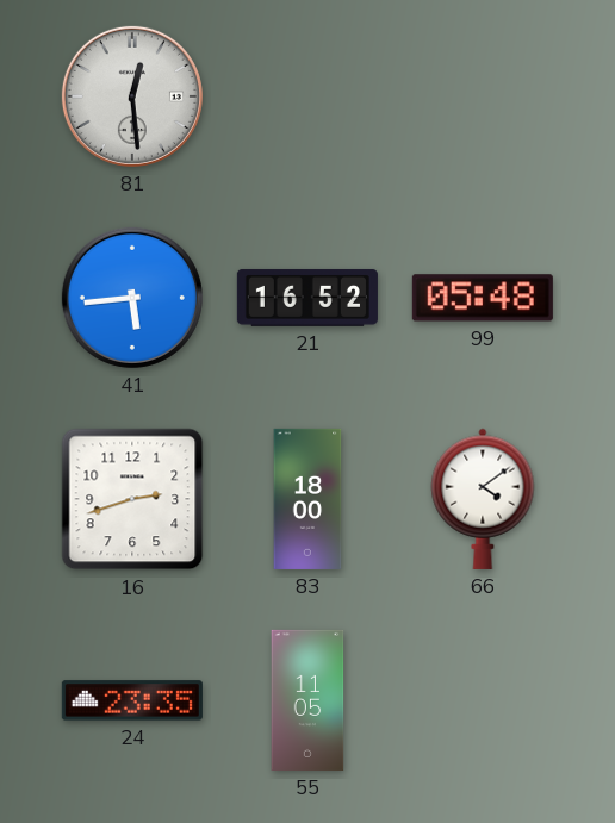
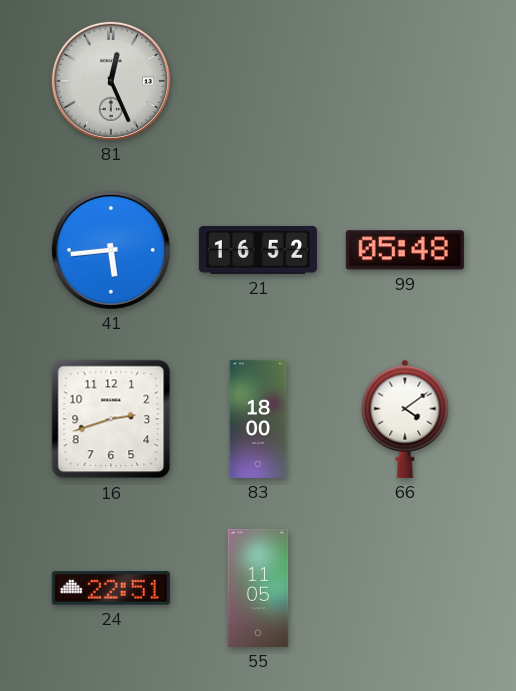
81: 12:29 -> 12:26 (111, 81)
24: 23:35 -> 22:51 (111, 588)
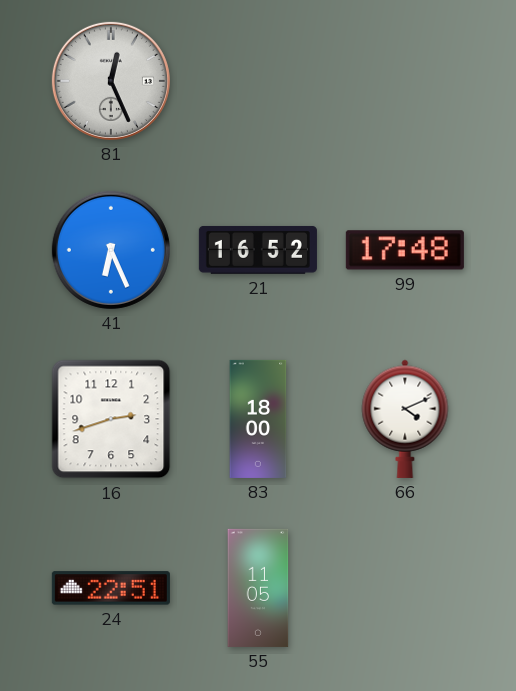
41: 5:44 -> 6:26 (111, 250)
99: 05:48 -> 17:48 (405, 250)
66: 4:09 -> 4:11 (405, 419)
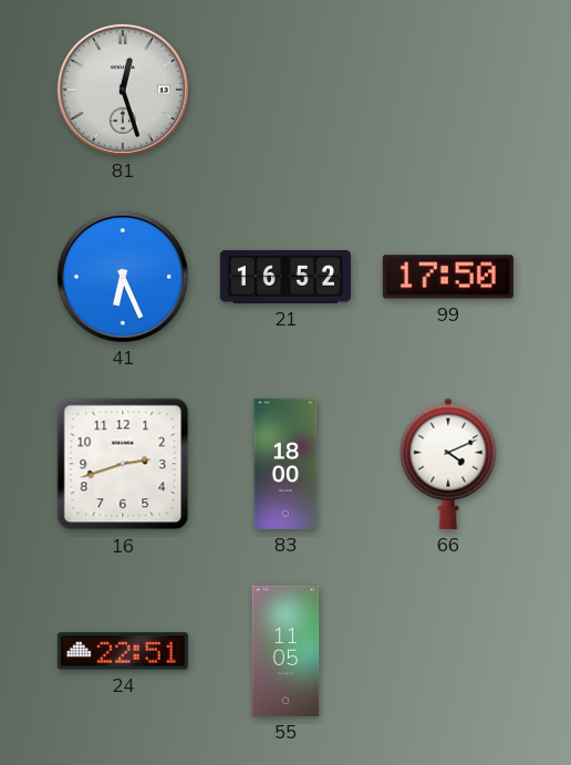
81: 12:26 -> 12:27 (123, 90)
99: 17:48 -> 17:50 (448, 277)
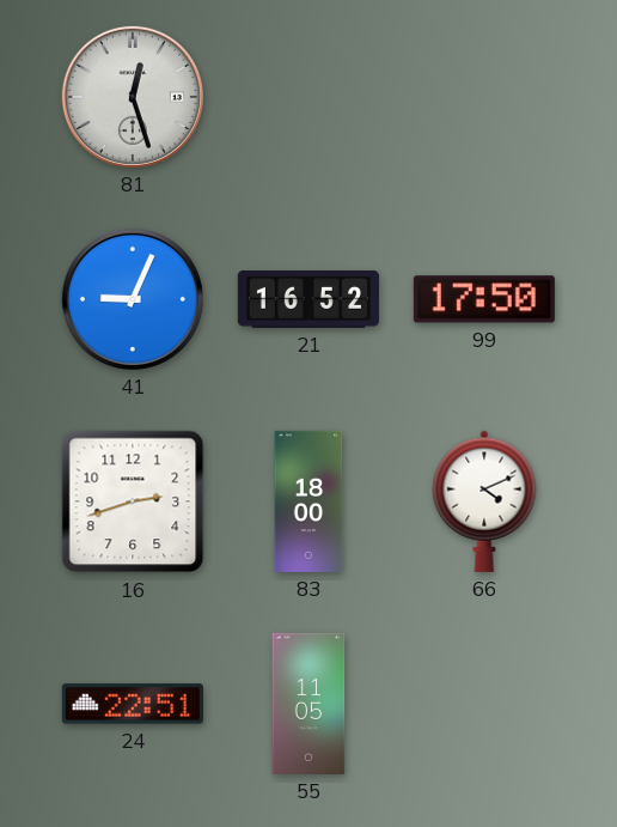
41: 6:26 -> 9:04 (133, 299)
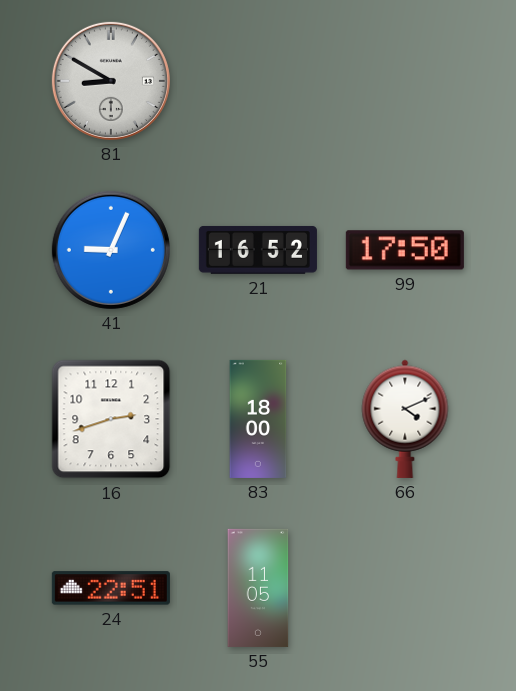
81: 12:27 -> 8:50 (111, 81)
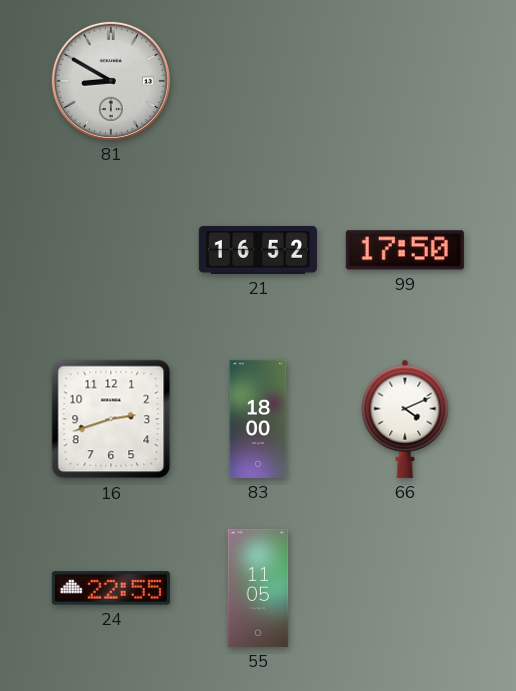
41: 9:04 -> none (111, 250)
24: 22:51 -> 22:55 (111, 588)
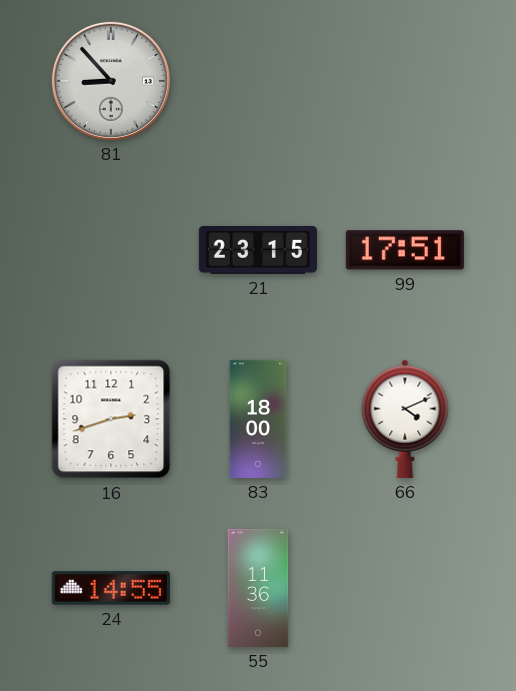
81: 8:50 -> 8:53 (111, 81)
21: 16:52 -> 23:15 (258, 250)
99: 17:50 -> 17:51 (405, 250)
24: 22:55 -> 14:55 (111, 588)
55: 11:05 -> 11:36 (258, 588)
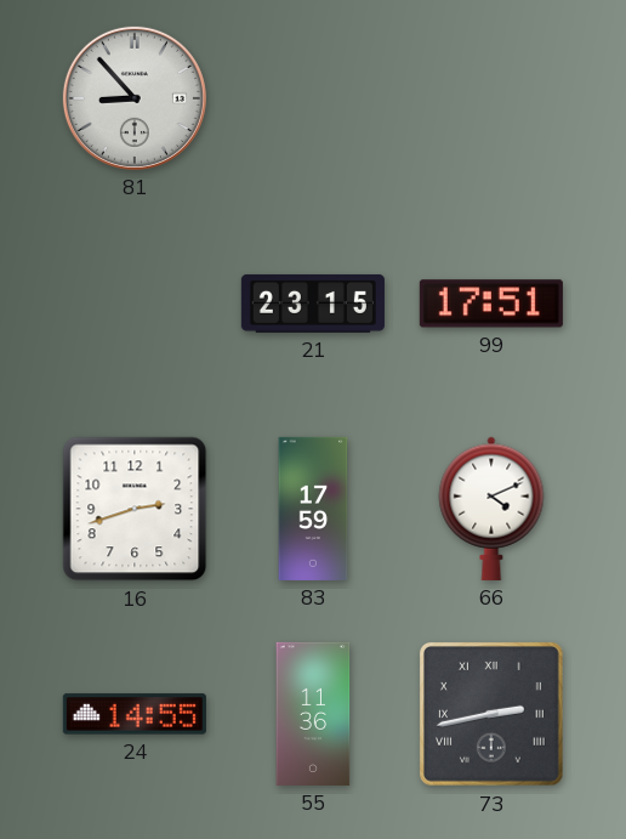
83: 18:00 -> 17:59 (313, 509)
73: none -> 2:43 (491, 714)
